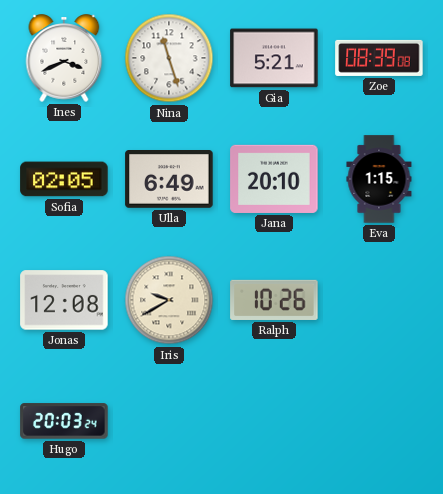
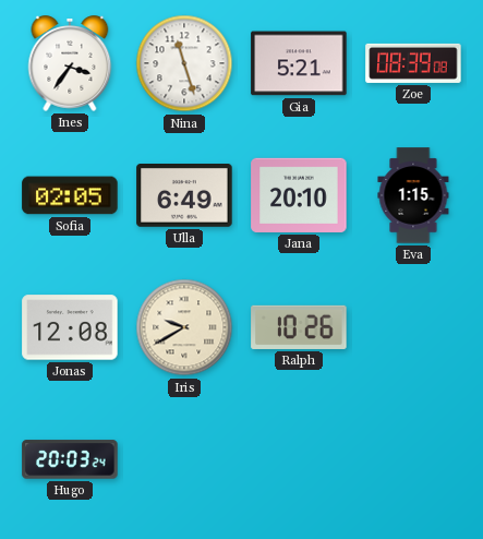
Ines: 3:41 -> 3:36 (70, 63)
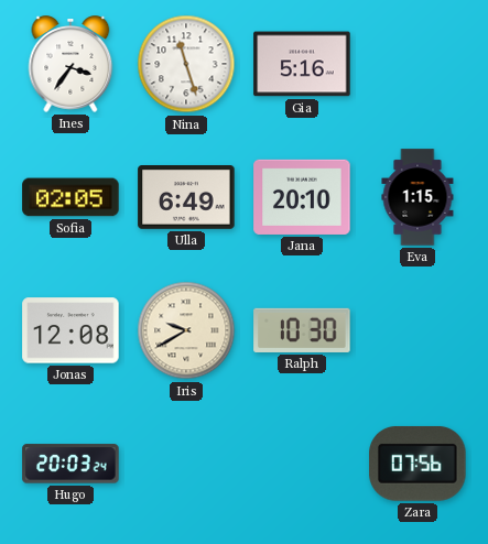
Gia: 5:21 -> 5:16 (302, 64)
Zoe: 08:39 -> none (413, 63)
Ralph: 10:26 -> 10:30 (302, 330)
Zara: none -> 07:56 (417, 464)
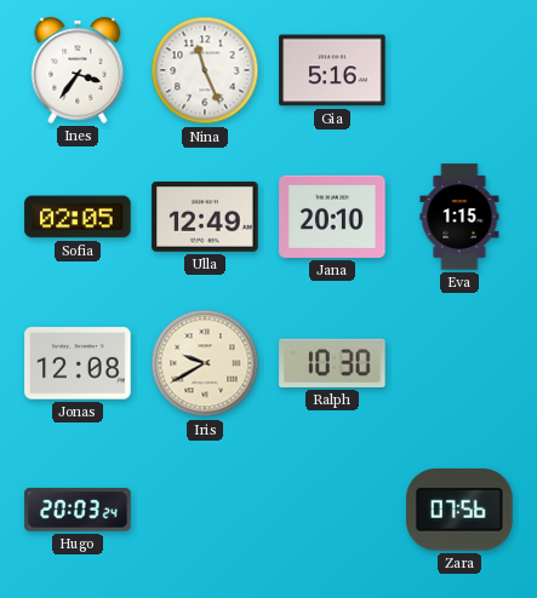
Nina: 11:27 -> 11:26 (205, 70)
Ulla: 6:49 -> 12:49 (205, 218)
